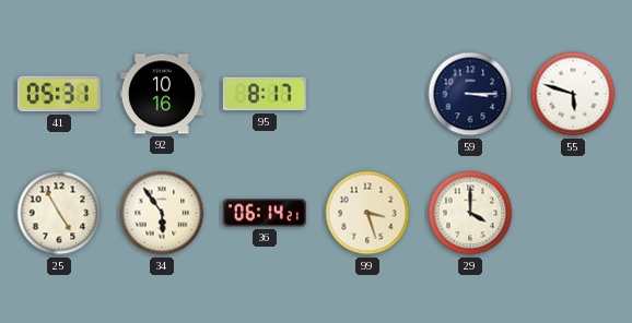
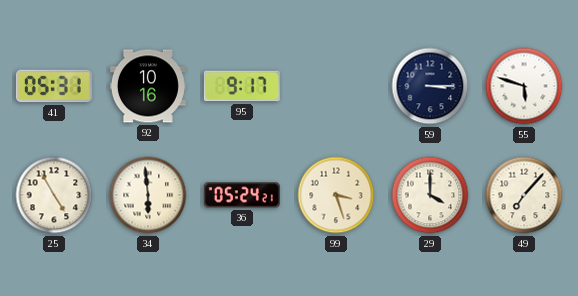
95: 8:17 -> 9:17 (242, 86)
34: 5:54 -> 5:59 (148, 195)
36: 06:14 -> 05:24 (242, 195)
49: none -> 7:07 (524, 195)
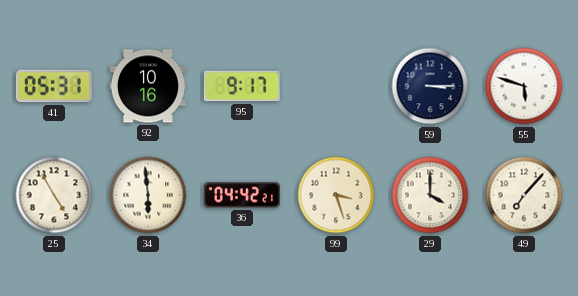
36: 05:24 -> 04:42 (242, 195)
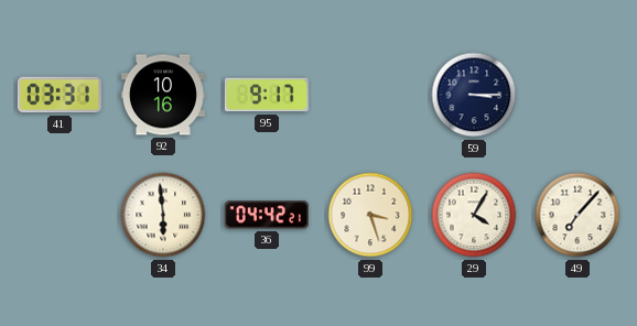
41: 05:31 -> 03:31 (60, 95)
55: 5:48 -> none (524, 86)
25: 4:55 -> none (54, 195)
29: 4:00 -> 4:05 (474, 215)
